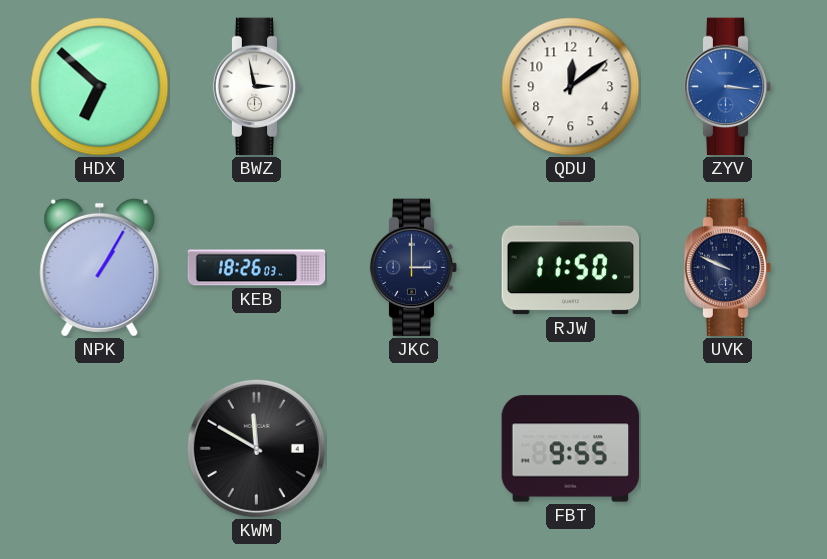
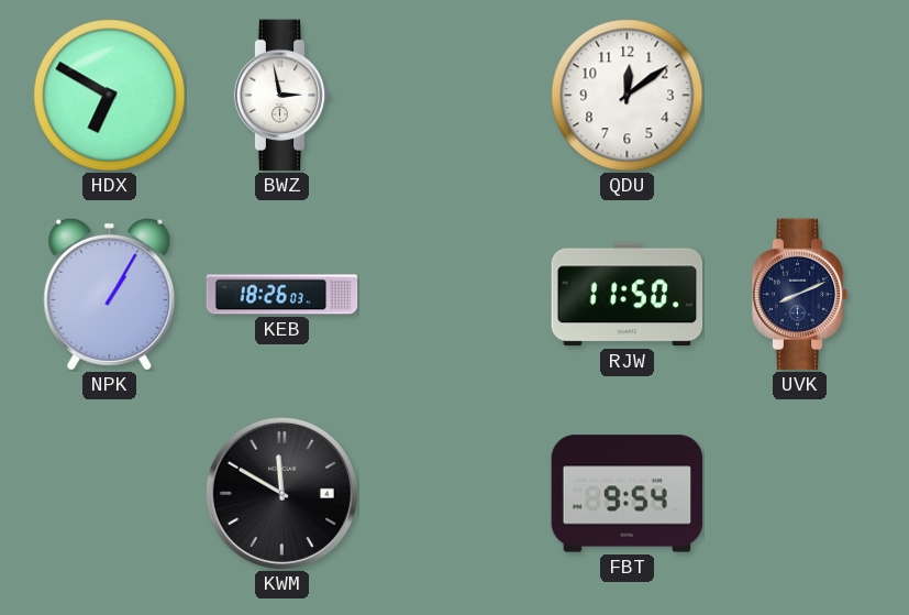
HDX: 6:52 -> 6:50 (110, 96)
ZYV: 3:16 -> none (728, 87)
JKC: 3:00 -> none (414, 268)
UVK: 9:49 -> 8:11 (800, 295)
FBT: 9:55 -> 9:54 (628, 494)
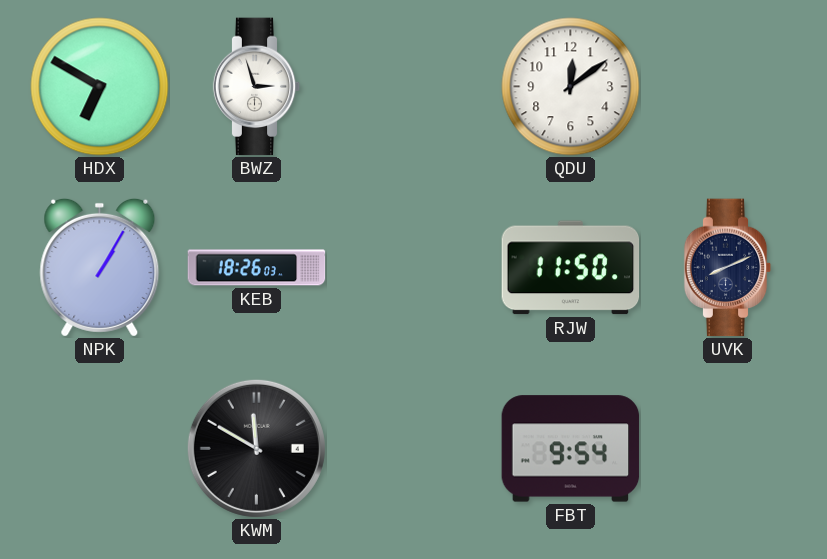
BWZ: 2:58 -> 2:57 (257, 87)
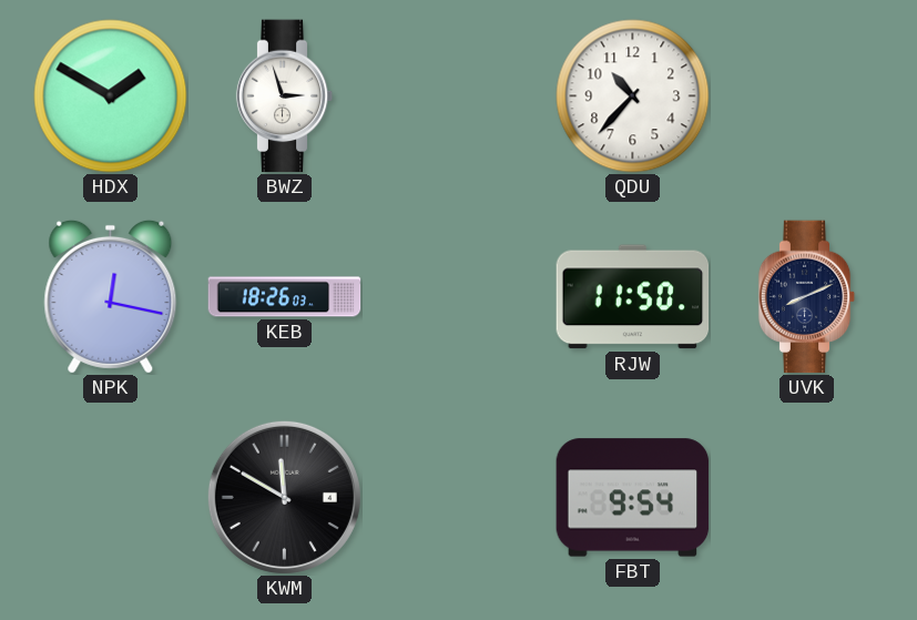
HDX: 6:50 -> 1:50 (111, 96)
QDU: 12:09 -> 10:37 (633, 96)
NPK: 1:05 -> 12:17 (111, 296)
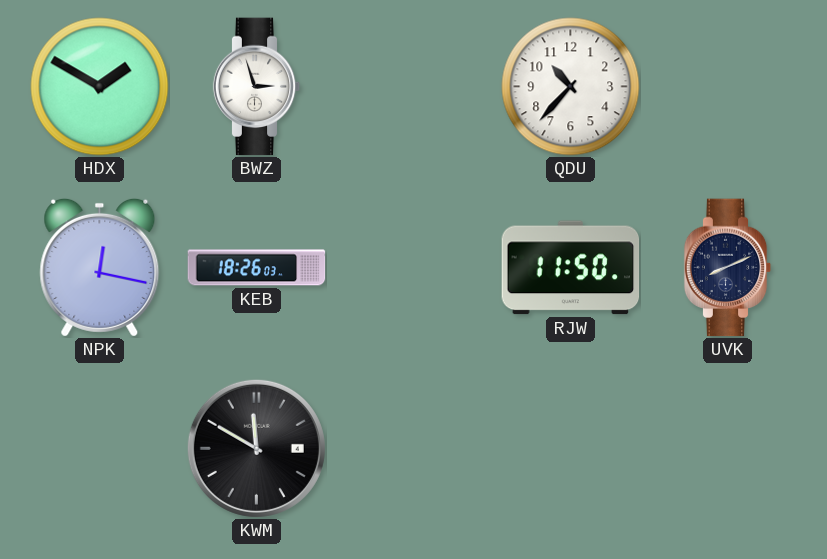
FBT: 9:54 -> none (633, 498)
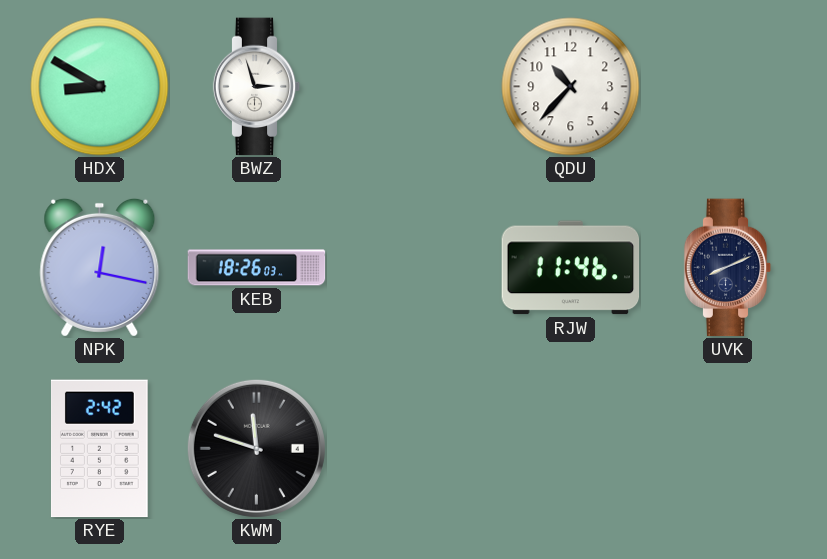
HDX: 1:50 -> 8:50 (100, 87)
RJW: 11:50 -> 11:46 (571, 268)
RYE: none -> 2:42 (100, 449)
KWM: 11:50 -> 11:48 (256, 448)
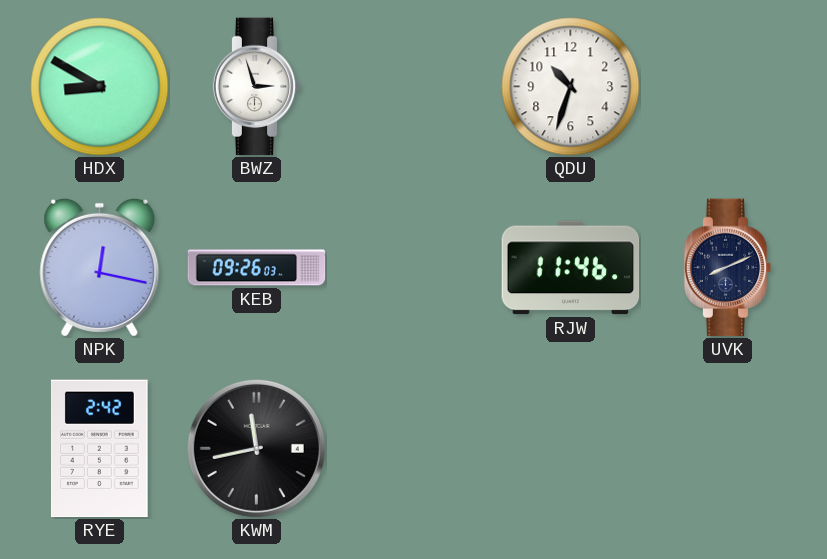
QDU: 10:37 -> 10:33 (571, 87)
KEB: 18:26 -> 09:26 (257, 268)
KWM: 11:48 -> 11:43 (256, 448)
